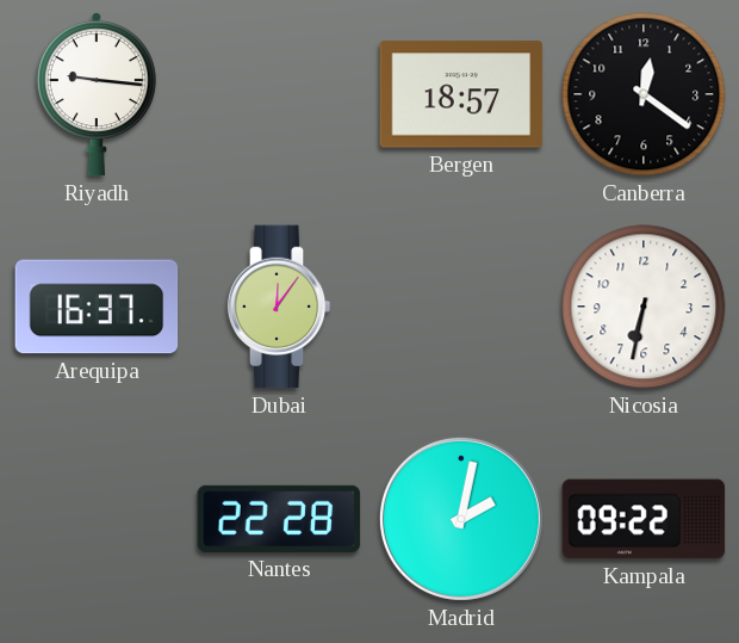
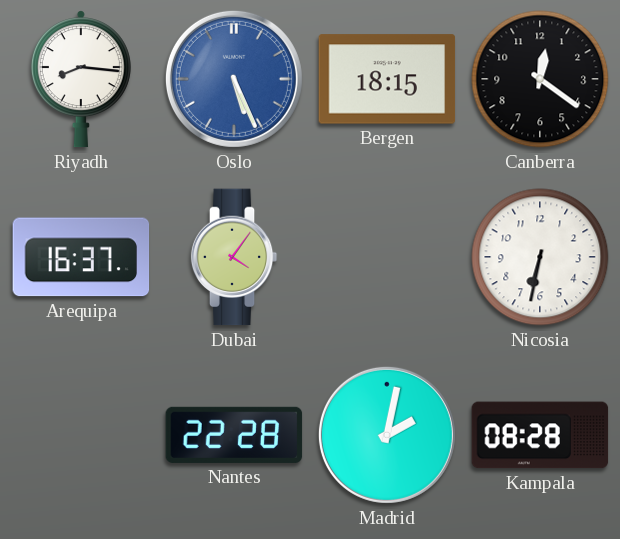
Riyadh: 9:16 -> 8:16 (81, 79)
Oslo: none -> 5:26 (234, 79)
Bergen: 18:57 -> 18:15 (387, 79)
Dubai: 12:06 -> 4:06 (234, 257)
Kampala: 09:22 -> 08:28 (540, 435)
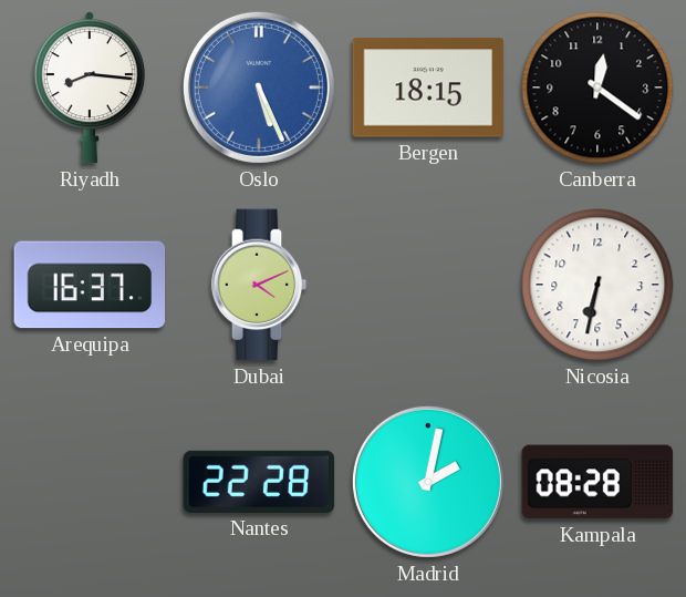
Dubai: 4:06 -> 4:11 (259, 285)
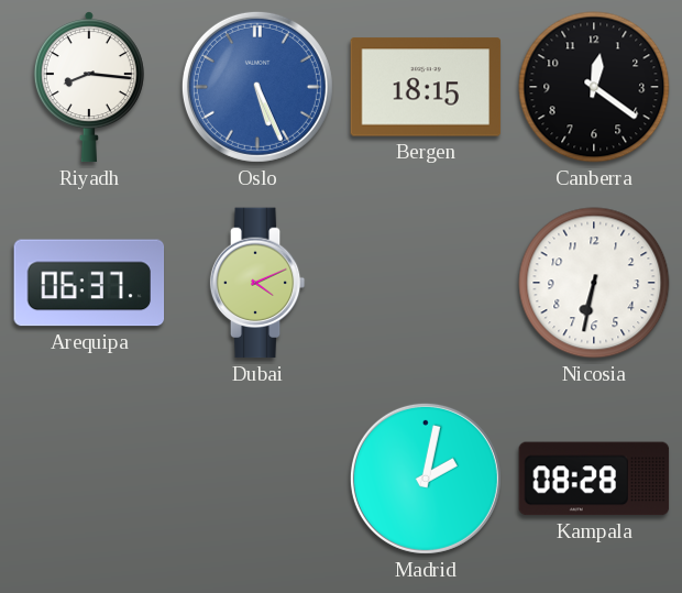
Arequipa: 16:37 -> 06:37 (89, 283)
Nantes: 22:28 -> none (259, 482)
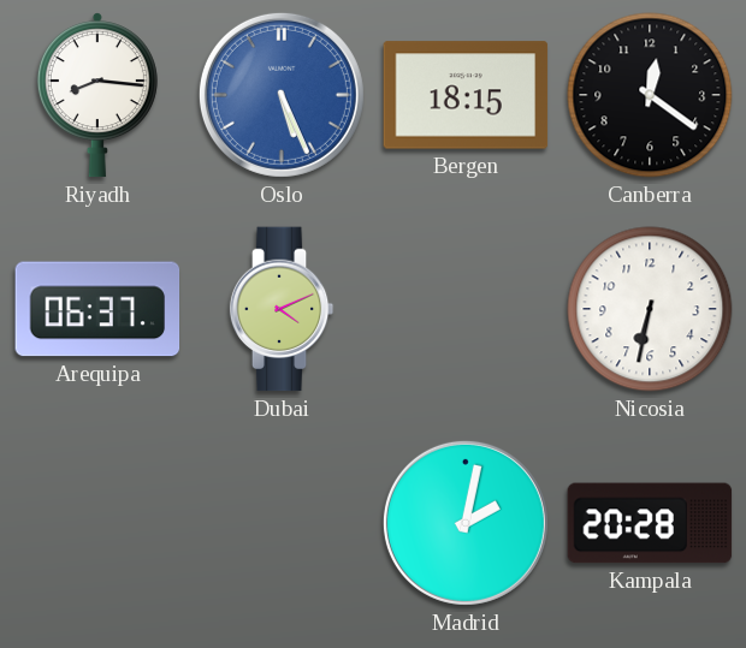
Kampala: 08:28 -> 20:28 (650, 523)
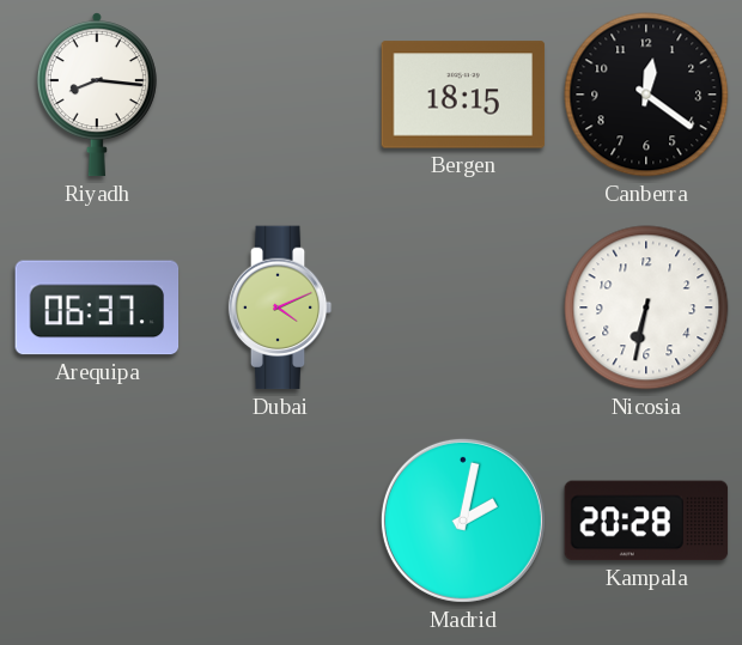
Oslo: 5:26 -> none (282, 95)
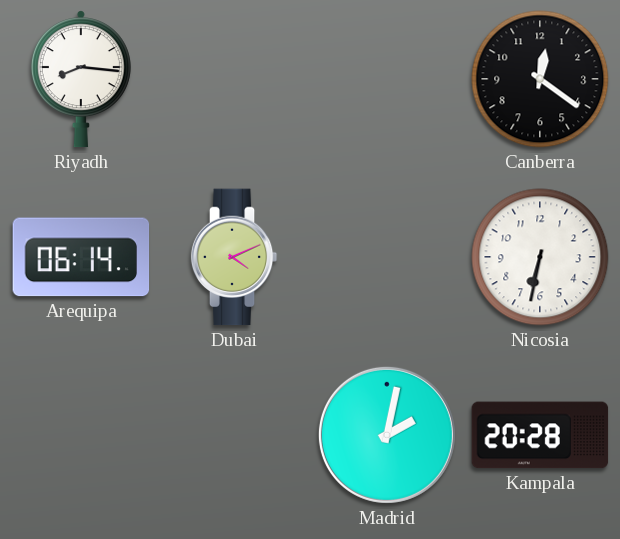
Bergen: 18:15 -> none (463, 95)
Arequipa: 06:37 -> 06:14 (81, 257)
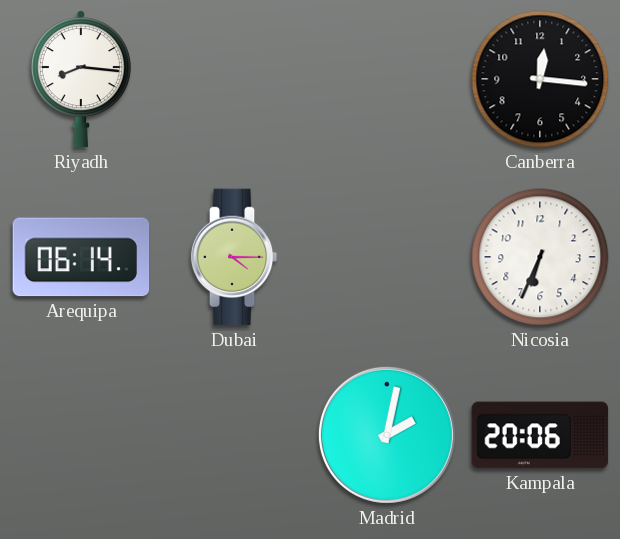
Canberra: 12:21 -> 12:16 (540, 79)
Dubai: 4:11 -> 4:15 (234, 257)
Nicosia: 6:32 -> 6:34 (540, 257)
Kampala: 20:28 -> 20:06 (540, 435)
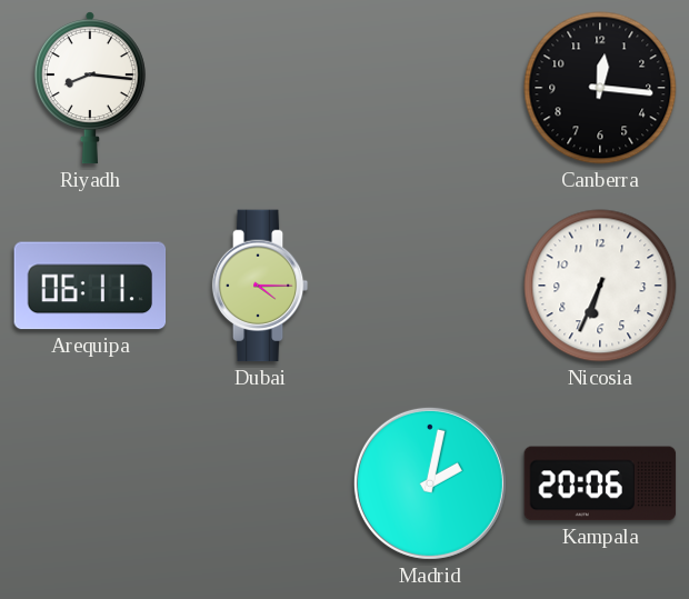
Arequipa: 06:14 -> 06:11 (90, 286)
